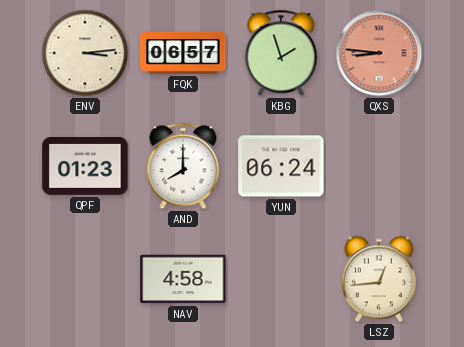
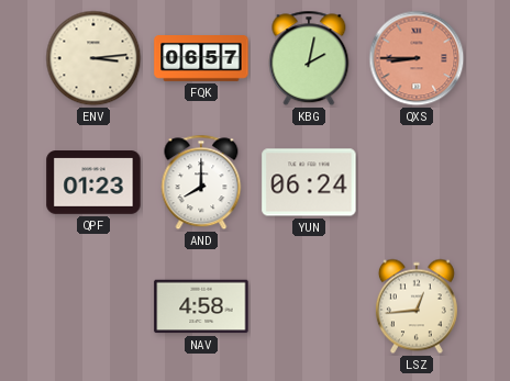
KBG: 1:57 -> 2:02 (309, 58)
QXS: 8:46 -> 8:45 (417, 58)
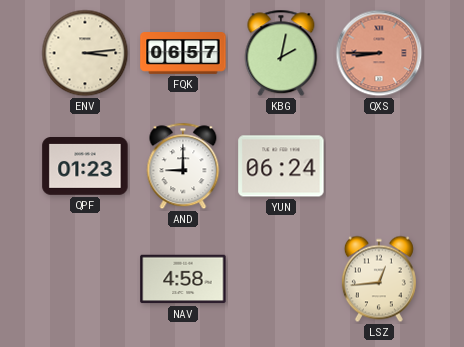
AND: 8:00 -> 9:00 (183, 166)
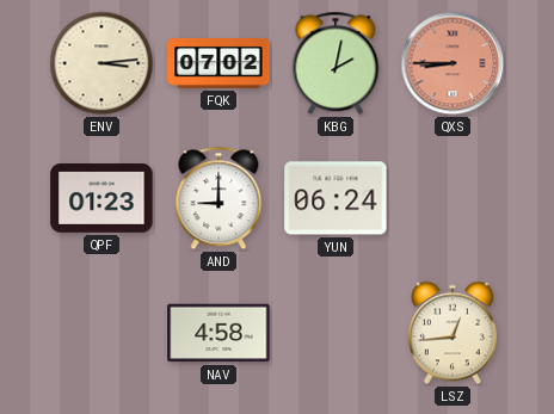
FQK: 06:57 -> 07:02 (218, 64)
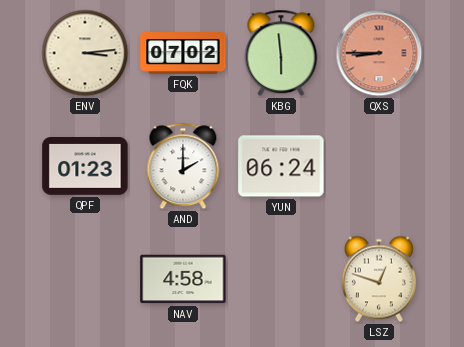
KBG: 2:02 -> 5:59 (281, 53)
AND: 9:00 -> 2:00 (183, 166)
LSZ: 12:44 -> 12:48 (379, 279)
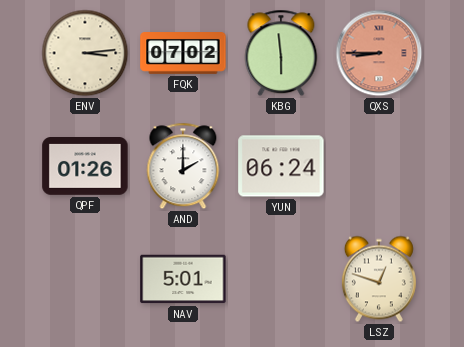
QPF: 01:23 -> 01:26 (85, 167)
NAV: 4:58 -> 5:01 (183, 279)
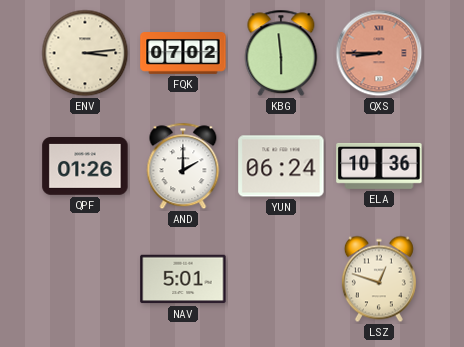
ELA: none -> 10:36 (379, 166)
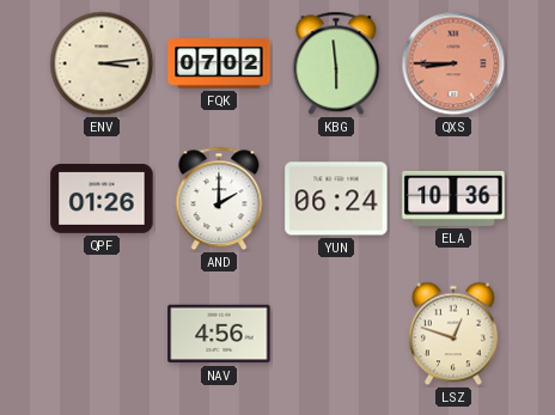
NAV: 5:01 -> 4:56 (219, 334)
